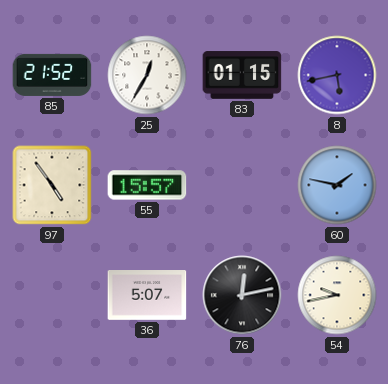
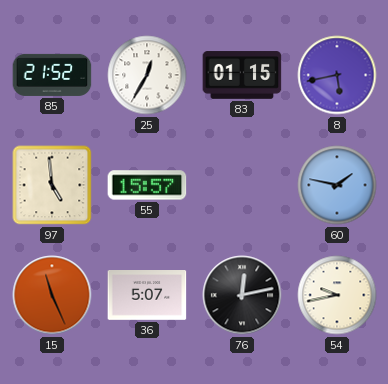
97: 4:54 -> 4:59 (52, 185)
15: none -> 11:26 (52, 295)
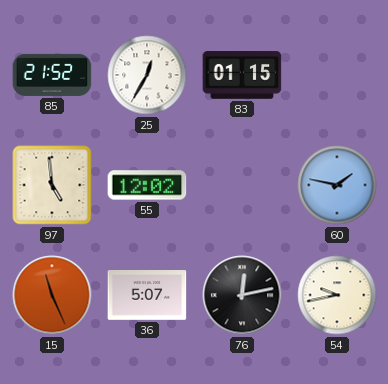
8: 5:43 -> none (337, 75)
55: 15:57 -> 12:02 (147, 185)
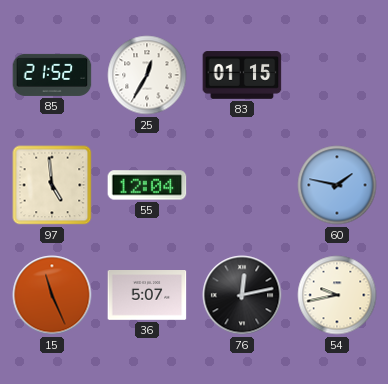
55: 12:02 -> 12:04 (147, 185)
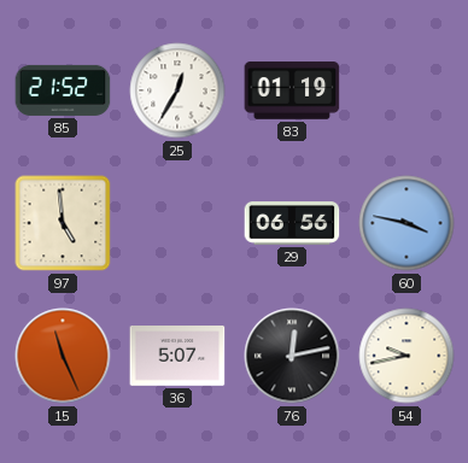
83: 01:15 -> 01:19 (292, 90)
55: 12:04 -> none (147, 185)
29: none -> 06:56 (292, 224)
60: 1:47 -> 3:47 (406, 223)
